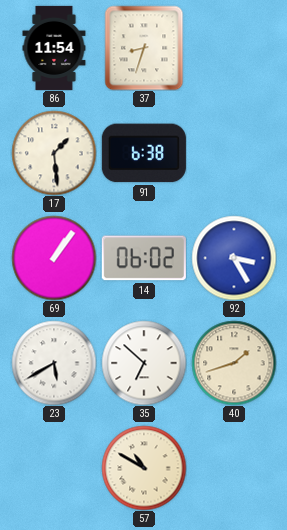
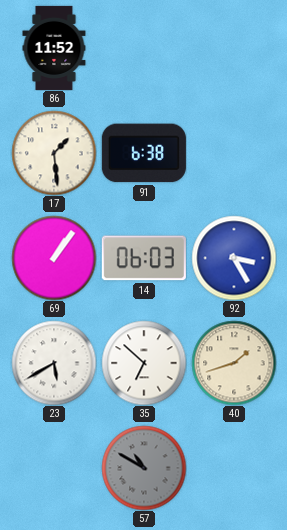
86: 11:54 -> 11:52 (54, 48)
37: 8:33 -> none (144, 48)
14: 06:02 -> 06:03 (144, 258)
57 dial: cream -> grey (144, 468)
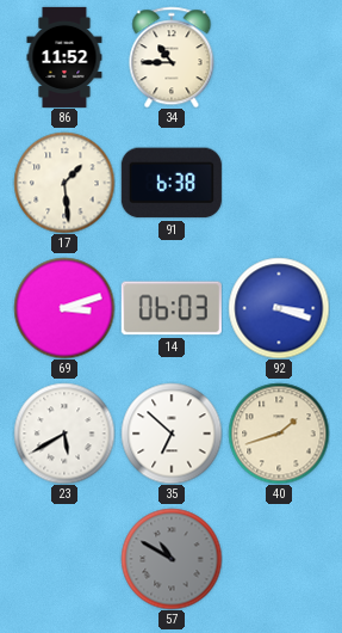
34: none -> 10:45 (172, 57)
69: 1:06 -> 3:12 (64, 308)
92: 3:25 -> 3:18 (279, 308)
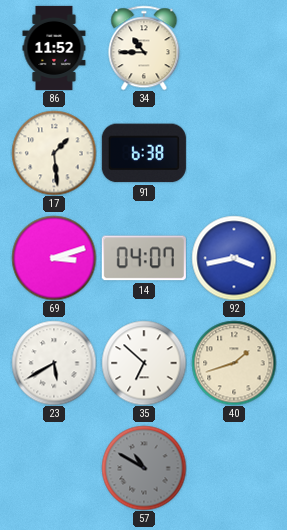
14: 06:03 -> 04:07 (144, 258)
92: 3:18 -> 3:43 (234, 258)
